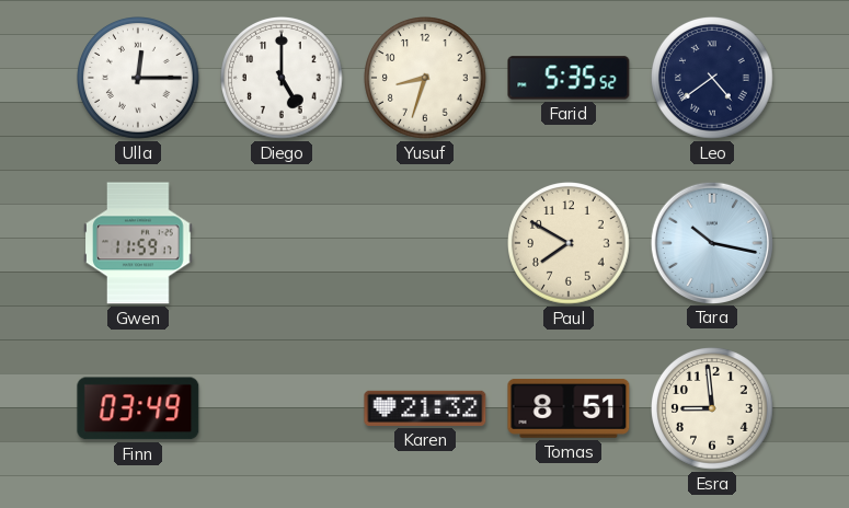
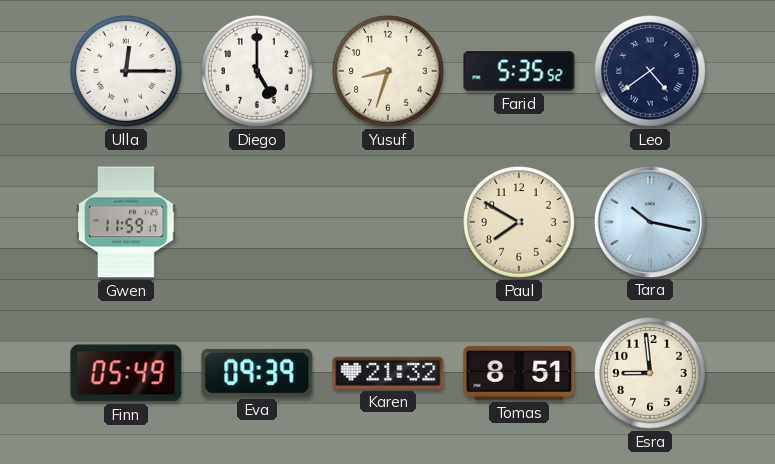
Finn: 03:49 -> 05:49 (126, 373)
Eva: none -> 09:39 (257, 373)
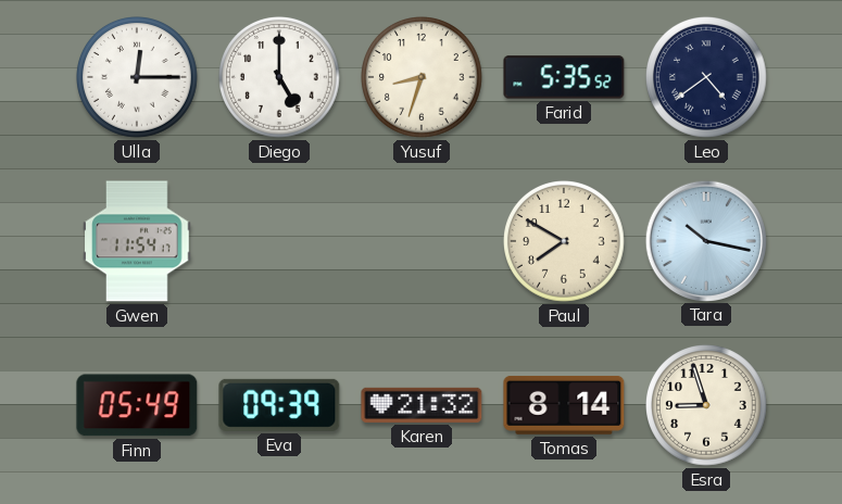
Gwen: 11:59 -> 11:54 (137, 241)
Tomas: 8:51 -> 8:14 (564, 405)
Esra: 8:59 -> 8:57 (707, 406)
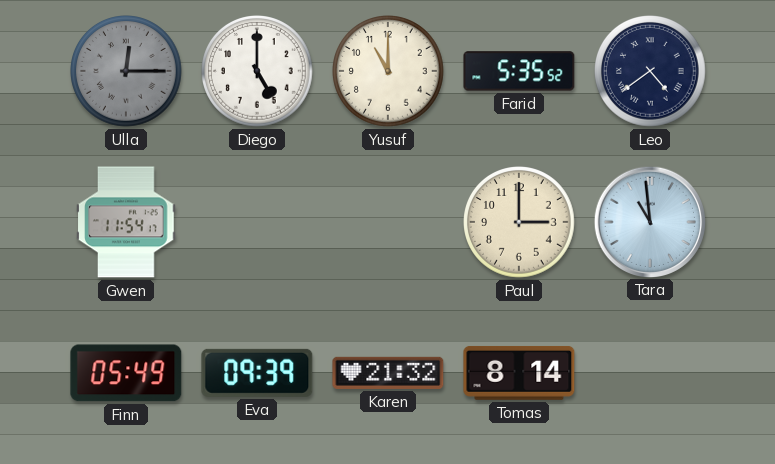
Ulla dial: white -> grey (127, 72)
Yusuf: 8:33 -> 11:00 (389, 72)
Paul: 7:50 -> 3:00 (520, 223)
Tara: 10:17 -> 10:59 (649, 221)
Esra: 8:57 -> none (707, 406)
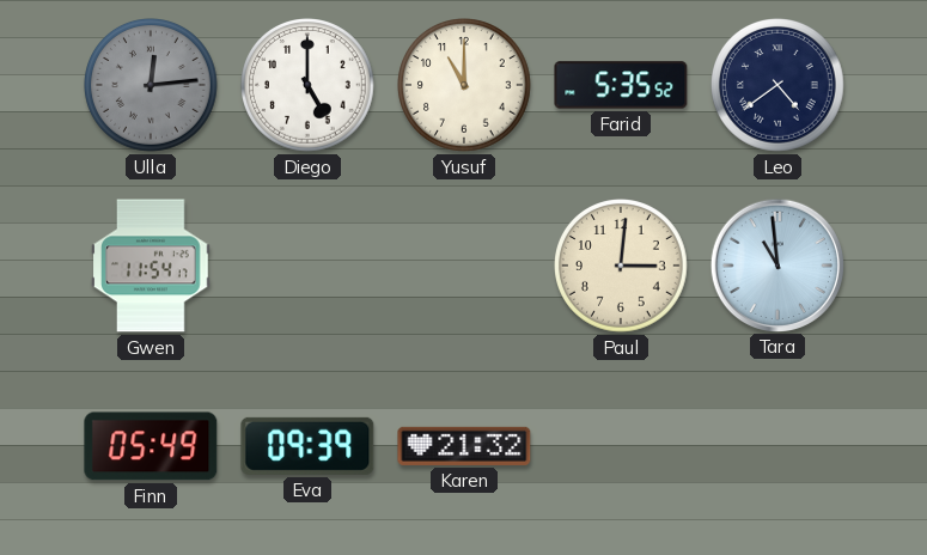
Ulla: 12:15 -> 12:14 (152, 86)
Paul: 3:00 -> 3:01 (622, 267)
Tomas: 8:14 -> none (519, 373)
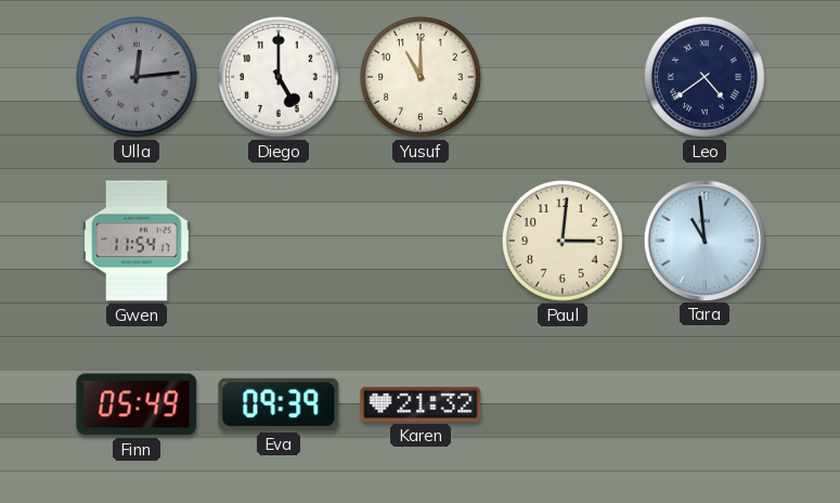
Farid: 5:35 -> none (621, 85)
